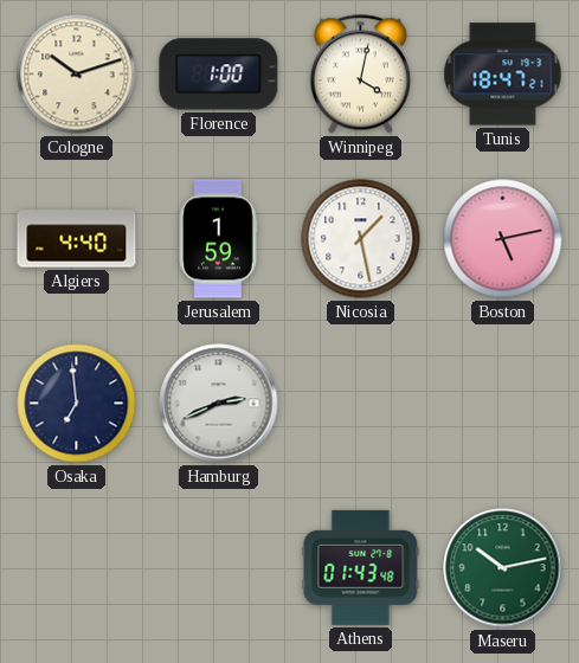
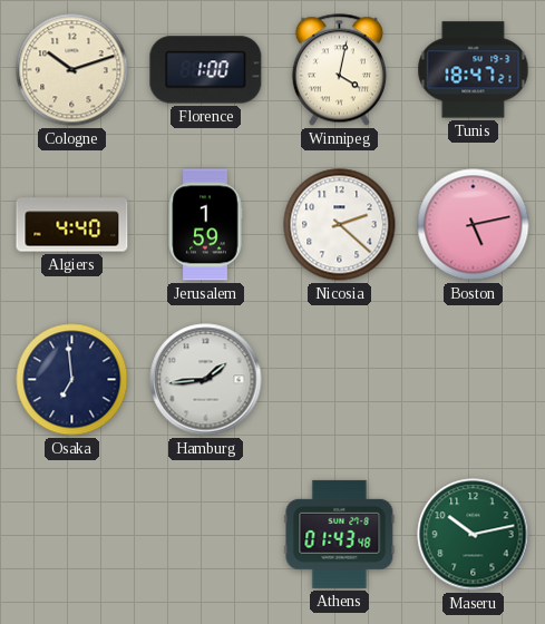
Nicosia: 1:28 -> 2:22 (340, 225)
Hamburg: 2:41 -> 1:44 (206, 380)
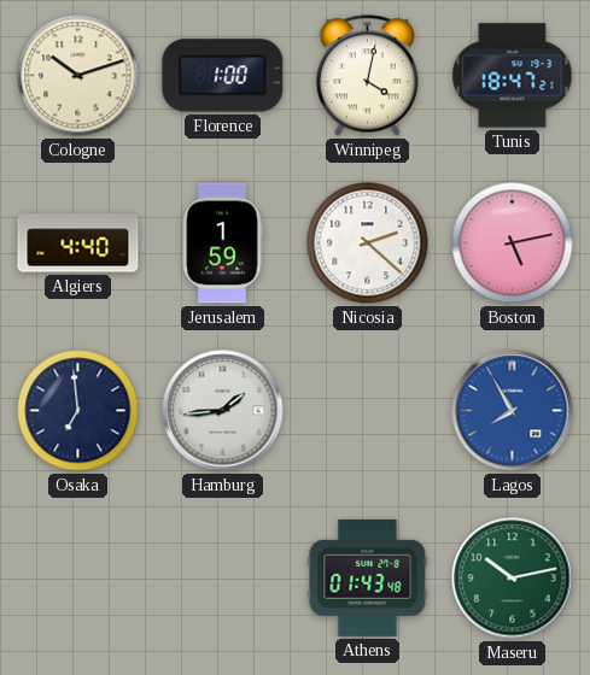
Lagos: none -> 7:55 (513, 411)
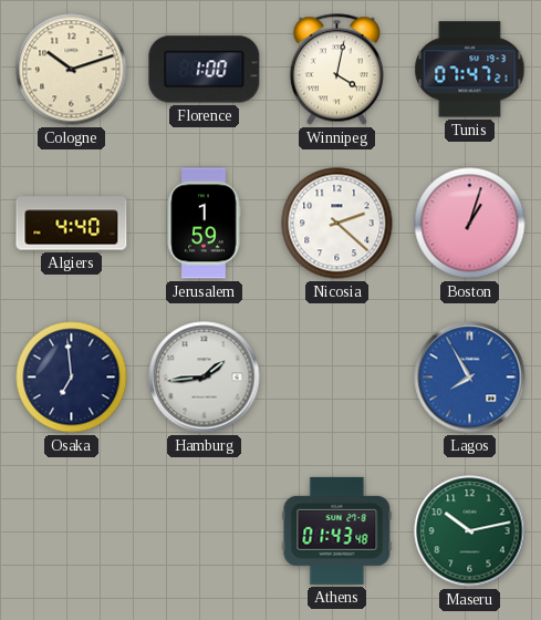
Tunis: 18:47 -> 07:47 (470, 70)
Boston: 5:13 -> 1:03 (470, 224)
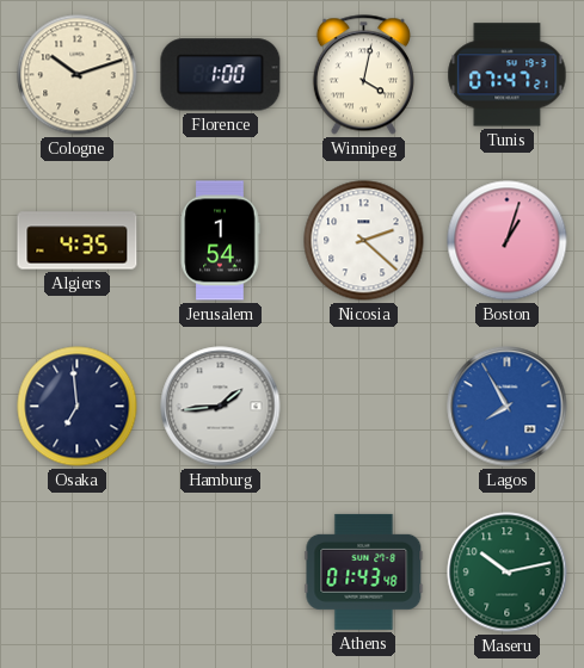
Algiers: 4:40 -> 4:35 (78, 241)
Jerusalem: 1:59 -> 1:54 (220, 241)
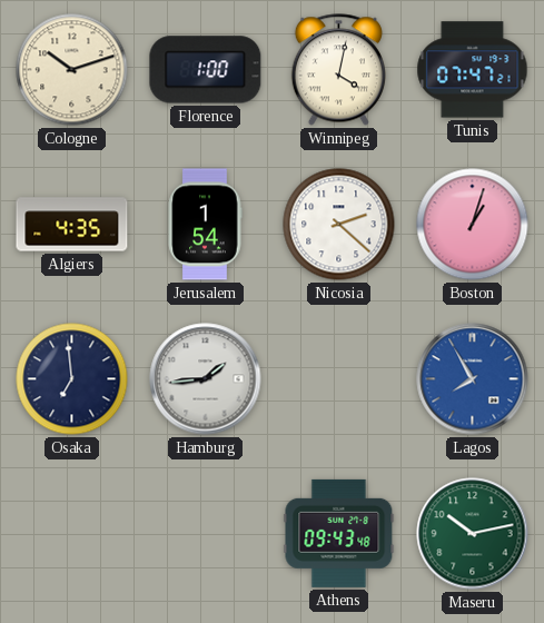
Athens: 01:43 -> 09:43 (339, 533)
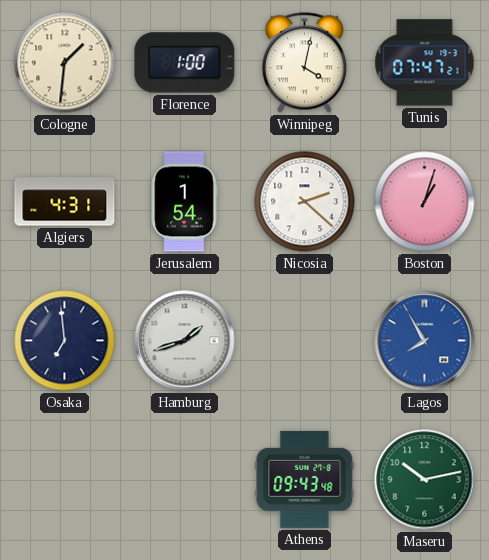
Cologne: 10:12 -> 1:31 (65, 63)
Algiers: 4:35 -> 4:31 (65, 202)
Hamburg: 1:44 -> 1:42 (185, 341)
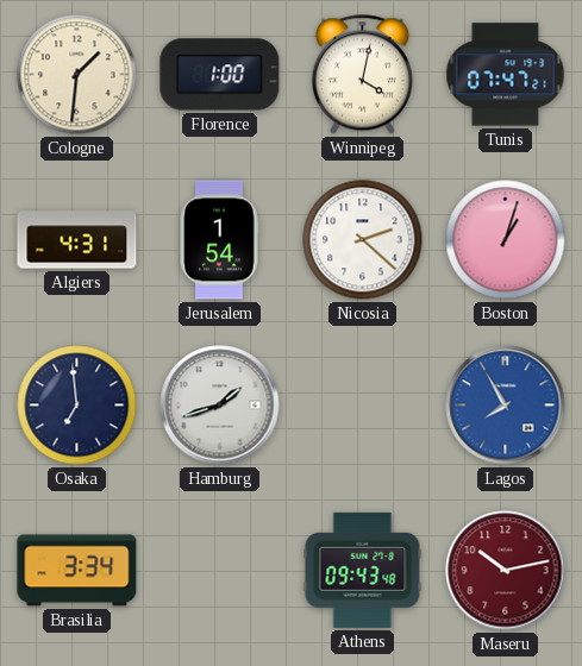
Brasilia: none -> 3:34 (77, 571)
Maseru dial: green -> burgundy (506, 571)
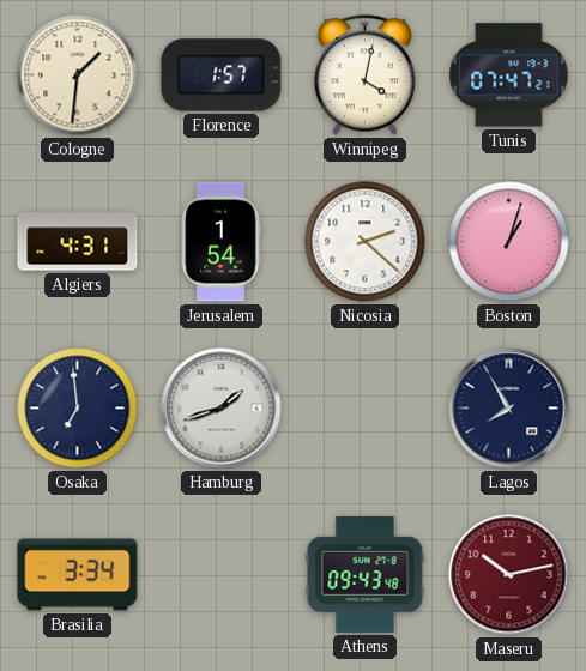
Florence: 1:00 -> 1:57 (222, 75)
Lagos dial: blue -> navy (509, 409)
